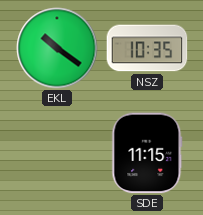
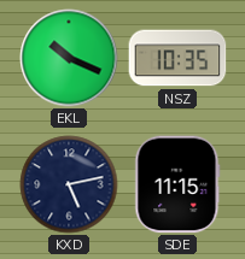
EKL: 10:21 -> 10:19 (69, 58)
KXD: none -> 5:13 (69, 184)
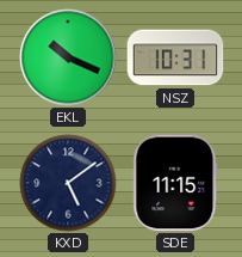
NSZ: 10:35 -> 10:31 (175, 57)
KXD: 5:13 -> 5:09 (68, 183)
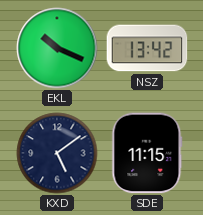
NSZ: 10:31 -> 13:42 (147, 48)
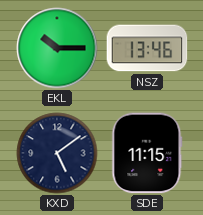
EKL: 10:19 -> 10:15 (57, 48)
NSZ: 13:42 -> 13:46 (147, 48)
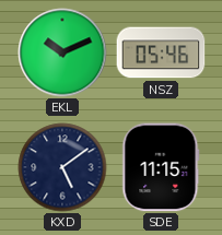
EKL: 10:15 -> 10:11 (62, 52)
NSZ: 13:46 -> 05:46 (161, 52)
